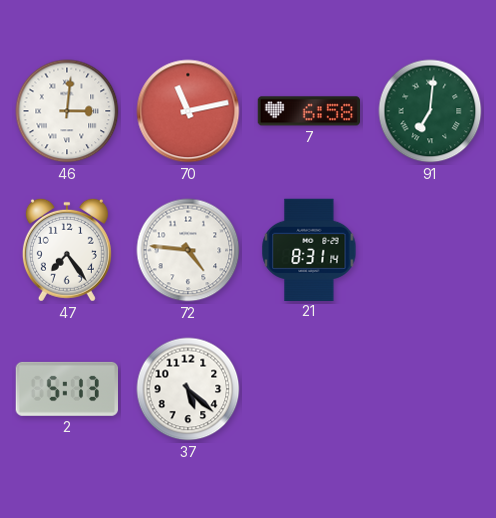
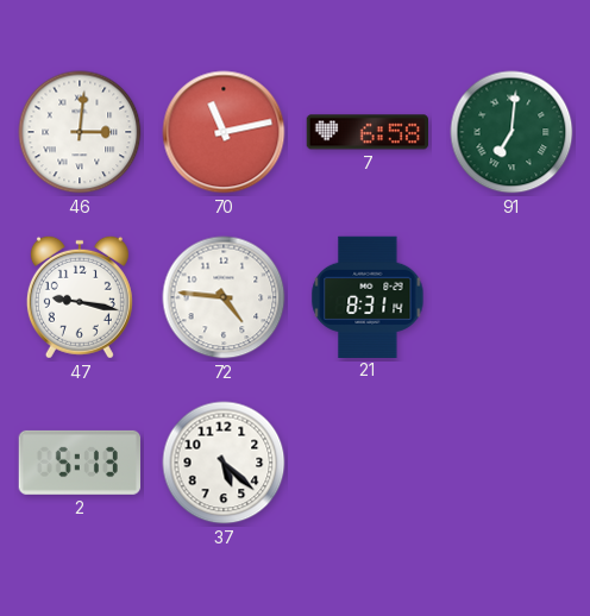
47: 7:24 -> 9:17 (80, 297)
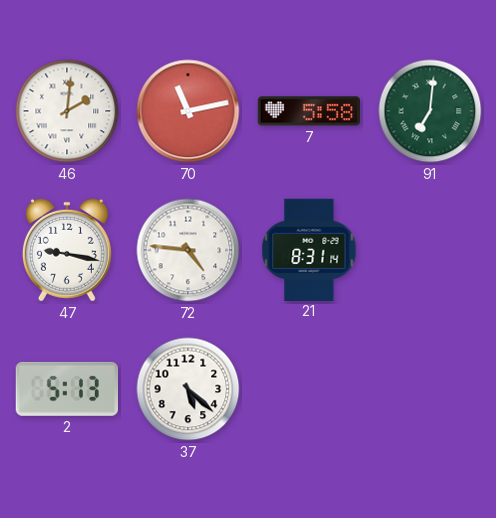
46: 3:01 -> 2:01 (67, 111)
7: 6:58 -> 5:58 (308, 111)
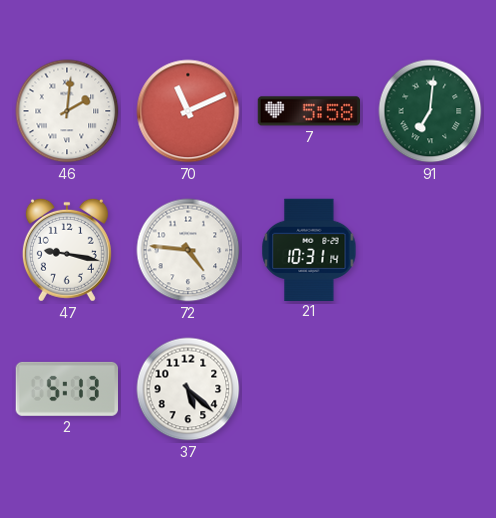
70: 11:13 -> 11:11 (188, 111)
21: 8:31 -> 10:31 (309, 249)
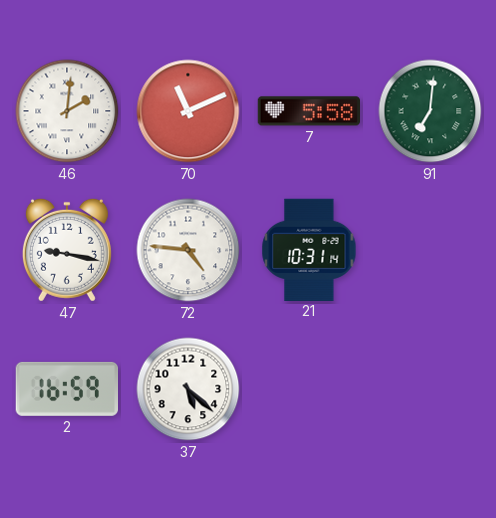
2: 5:13 -> 16:59 (66, 389)
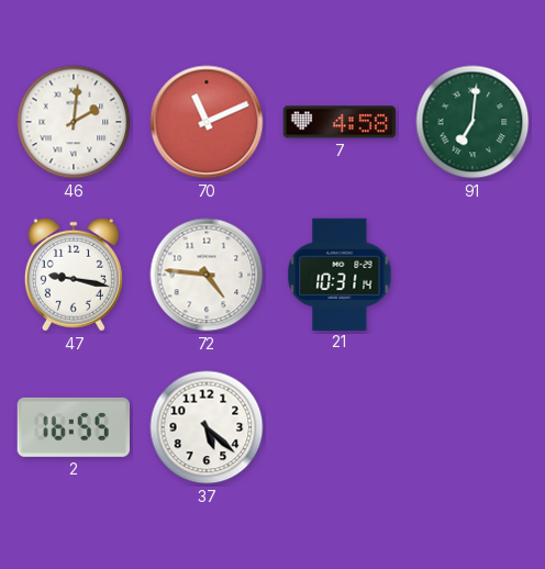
7: 5:58 -> 4:58 (338, 122)
2: 16:59 -> 16:55 (73, 427)
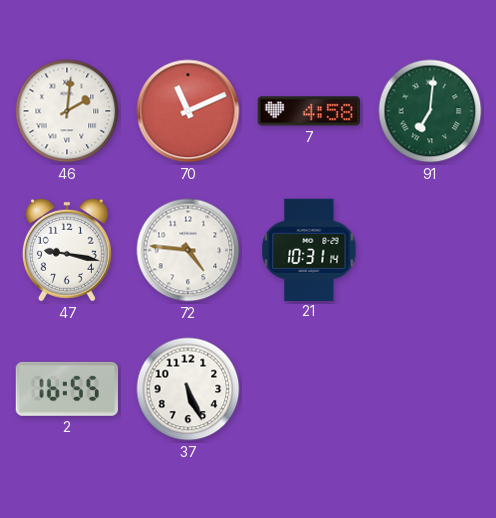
37: 5:22 -> 5:26 (188, 389)
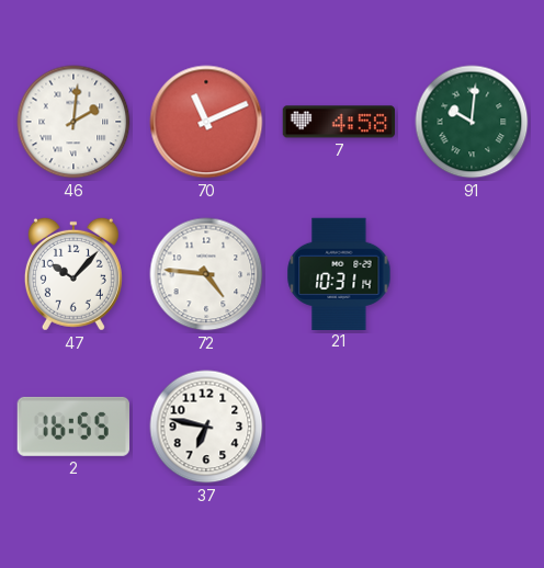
91: 7:01 -> 10:01 (472, 122)
47: 9:17 -> 10:07 (73, 274)
37: 5:26 -> 6:47 (206, 427)
